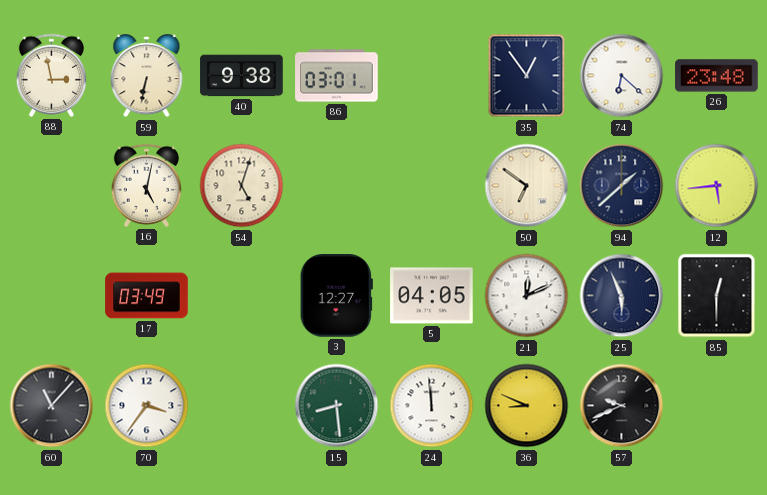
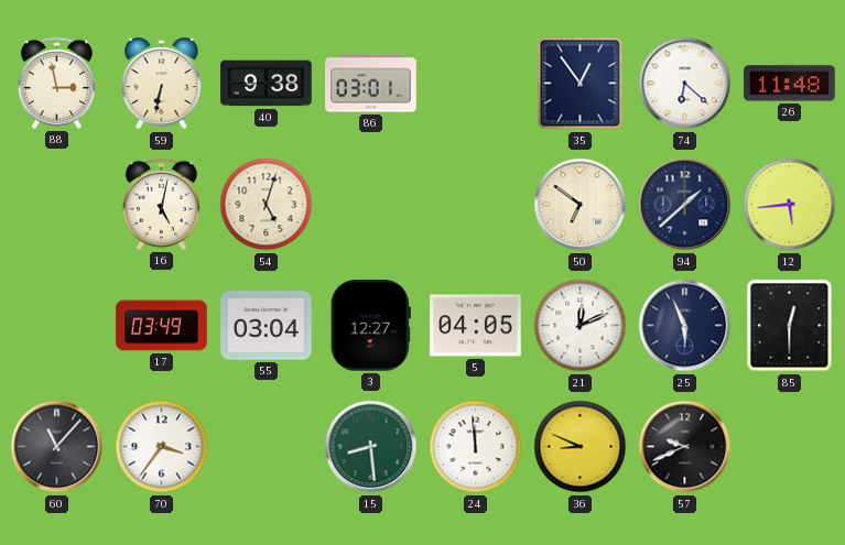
26: 23:48 -> 11:48 (790, 84)
55: none -> 03:04 (267, 326)
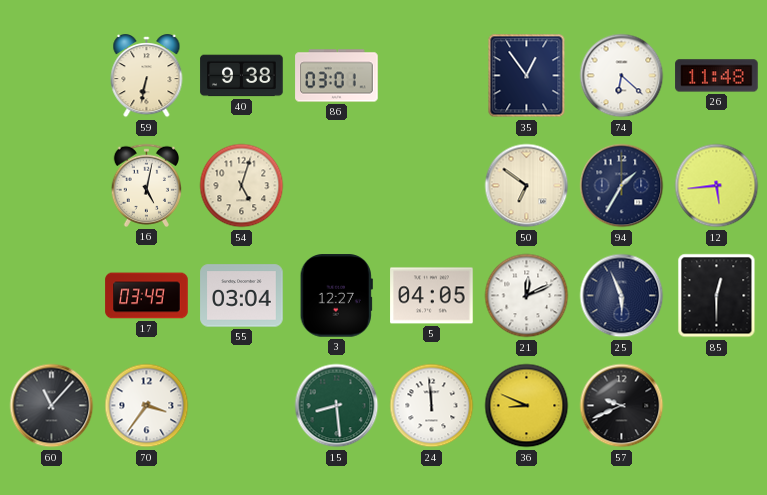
88: 2:58 -> none (56, 83)
94: 1:38 -> 1:35 (622, 186)
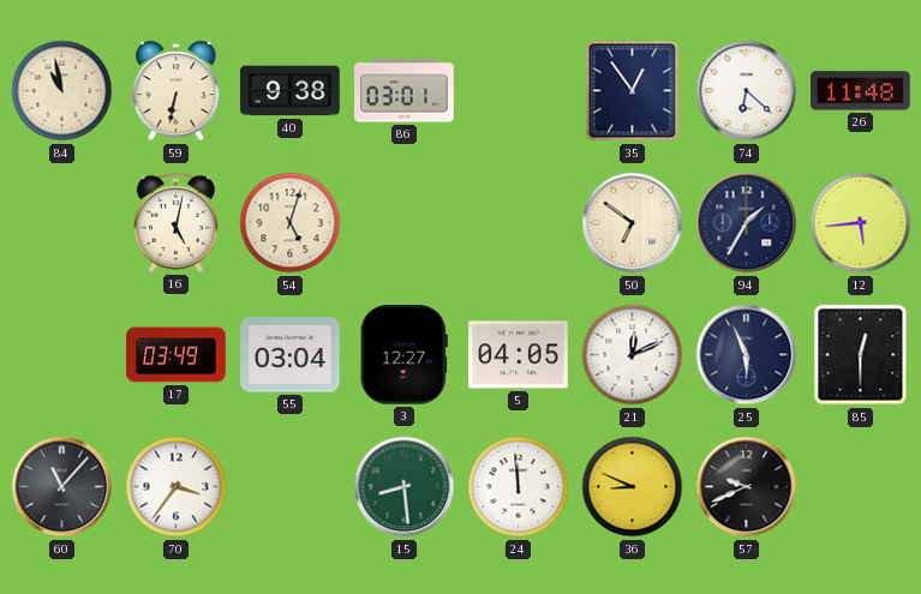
84: none -> 10:58 (62, 91)
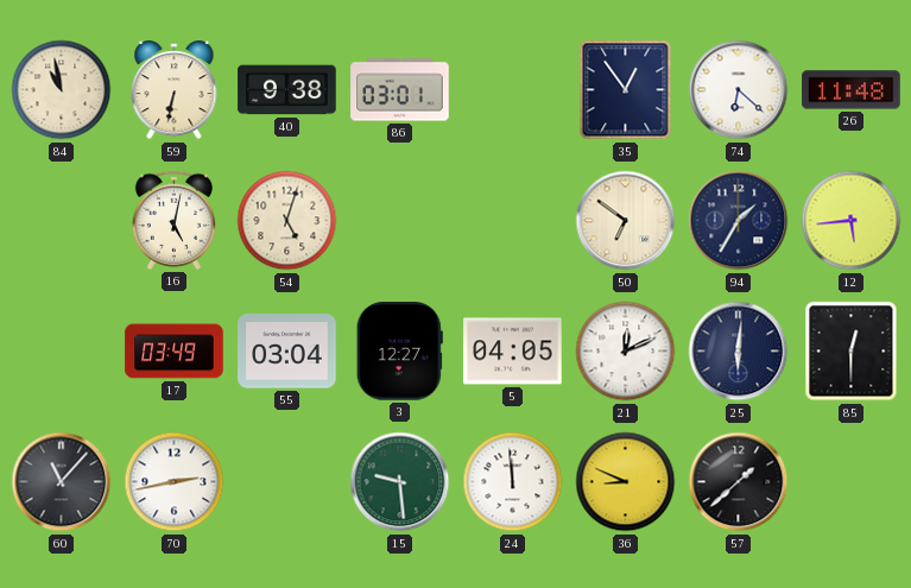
25: 5:56 -> 6:01 (739, 352)
70: 3:36 -> 2:43 (175, 482)
15: 8:29 -> 9:29 (400, 482)
57: 9:41 -> 1:38 (739, 482)
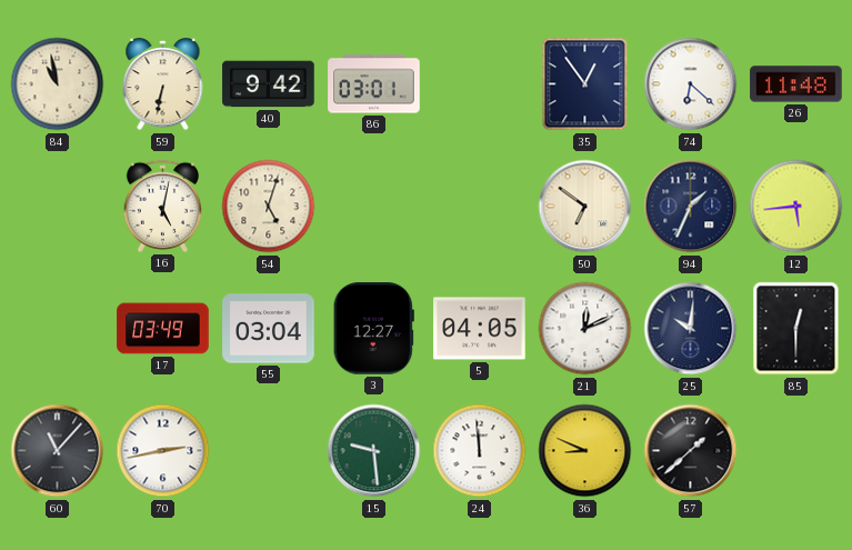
40: 9:38 -> 9:42 (269, 84)
94: 1:35 -> 1:34 (691, 207)
25: 6:01 -> 10:01 (691, 329)
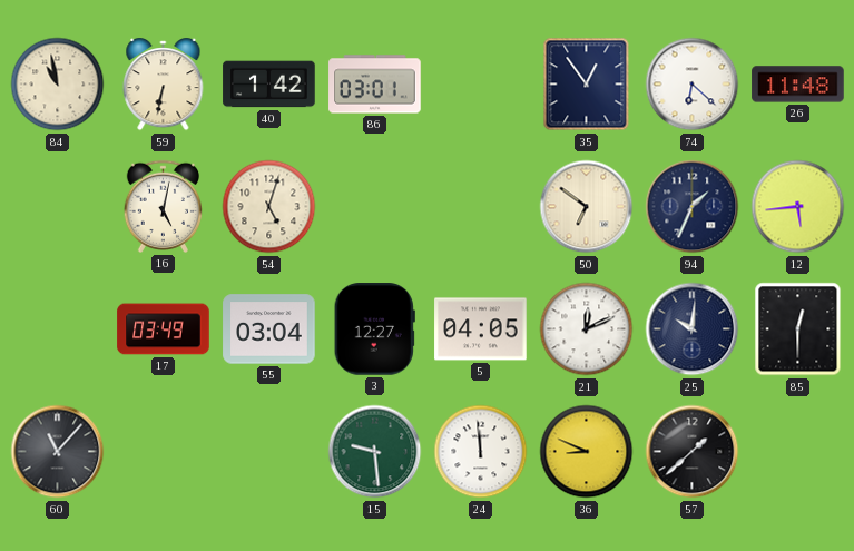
40: 9:42 -> 1:42 (269, 85)
70: 2:43 -> none (163, 451)
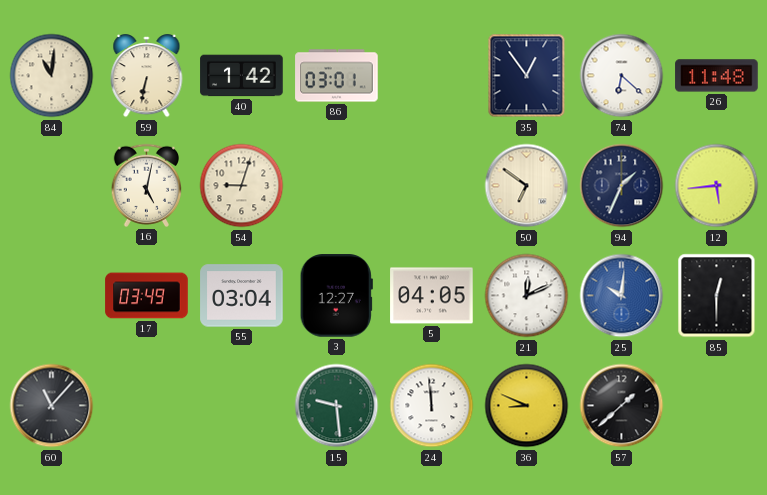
84: 10:58 -> 11:01 (52, 76)
54: 5:03 -> 9:03 (242, 186)
25 dial: navy -> blue (622, 296)
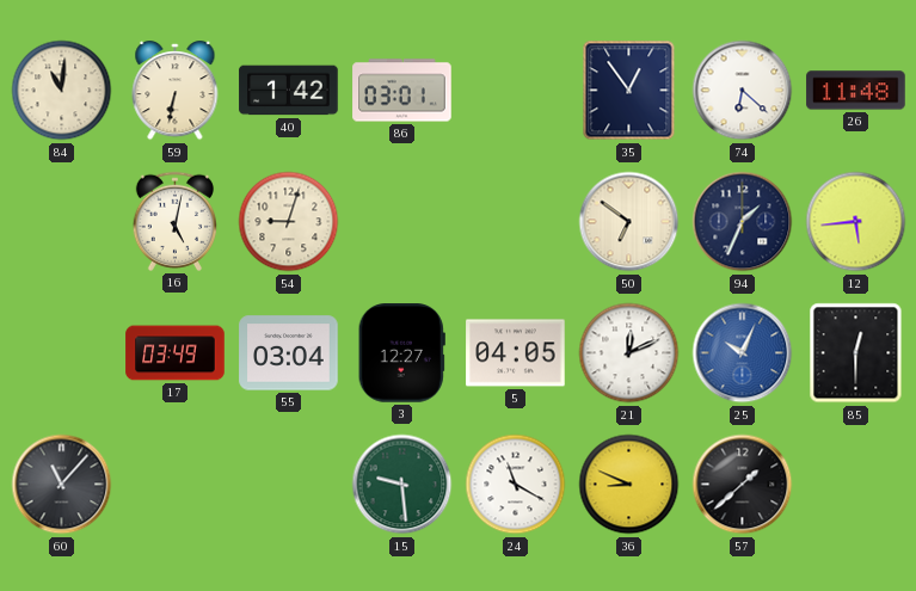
25: 10:01 -> 10:04 (743, 353)
24: 11:59 -> 11:20 (516, 485)
